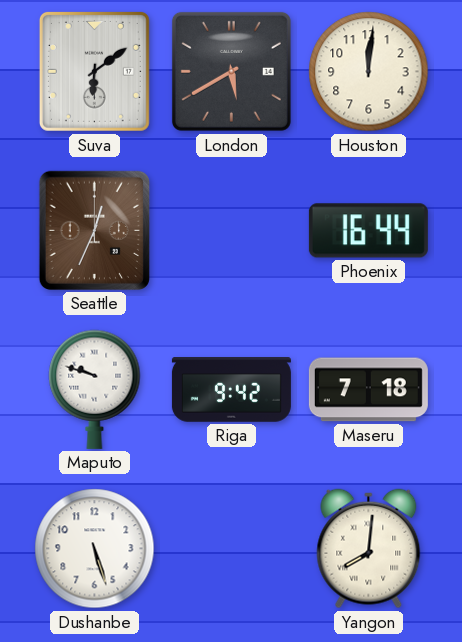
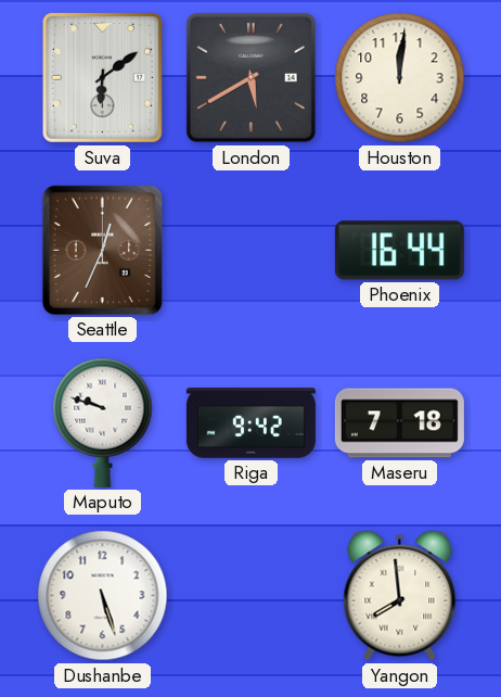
Yangon: 8:01 -> 7:59 (400, 596)
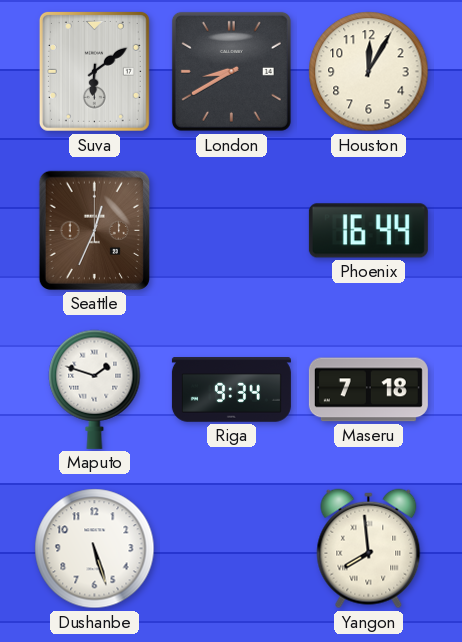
London: 5:40 -> 8:40 (231, 71)
Houston: 12:01 -> 12:05 (369, 72)
Maputo: 9:48 -> 1:48 (95, 389)
Riga: 9:42 -> 9:34 (231, 390)
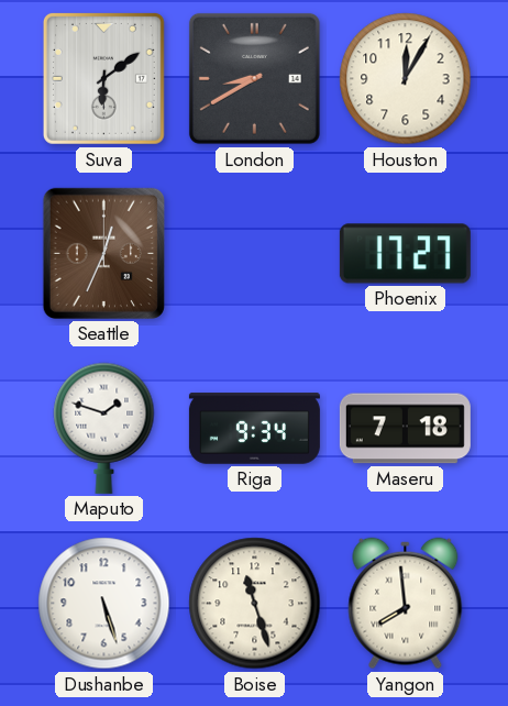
Phoenix: 16:44 -> 17:27 (405, 254)
Boise: none -> 11:27 (255, 604)
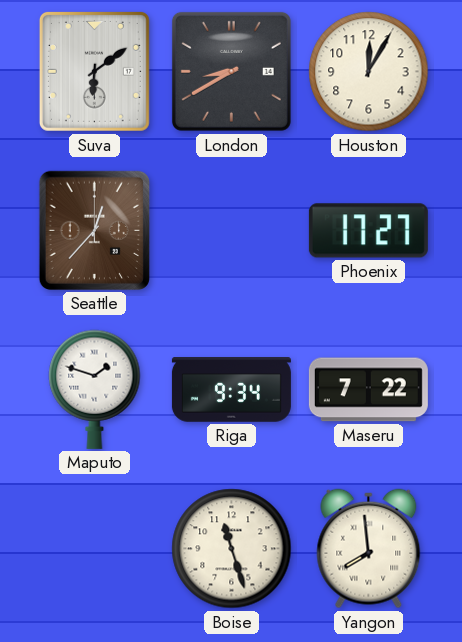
Seattle: 12:34 -> 12:37 (94, 230)
Maseru: 7:18 -> 7:22 (368, 390)
Dushanbe: 5:27 -> none (104, 604)
